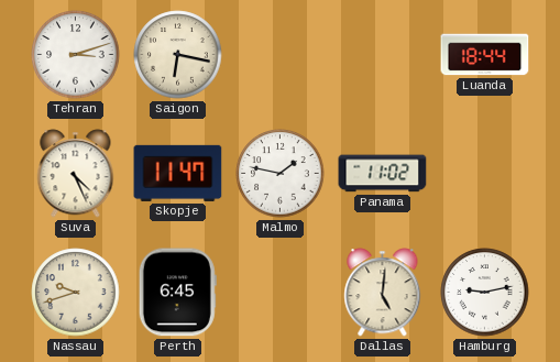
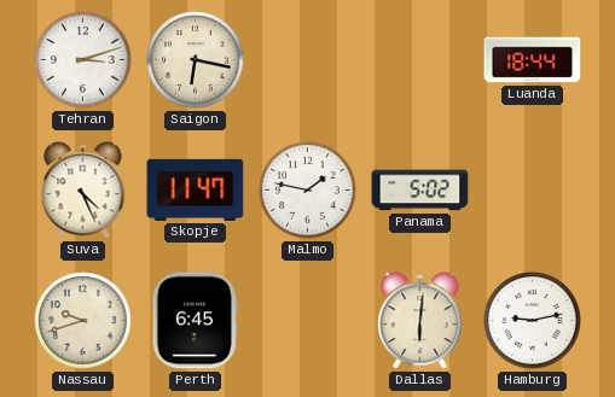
Panama: 11:02 -> 5:02 (420, 191)
Dallas: 5:01 -> 6:01 (420, 321)
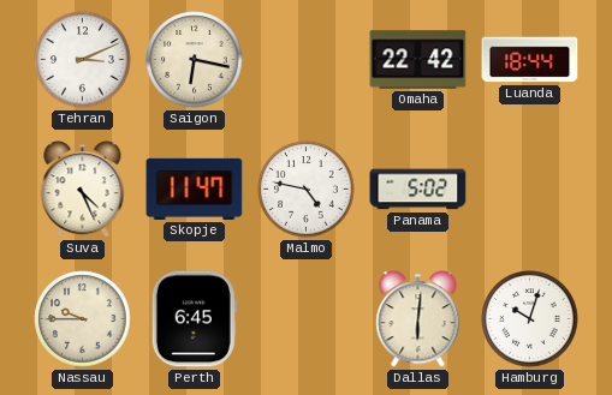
Tehran: 3:12 -> 3:11 (83, 60)
Omaha: none -> 22:42 (418, 60)
Malmo: 1:47 -> 4:47 (307, 190)
Nassau: 9:42 -> 9:45 (83, 319)
Hamburg: 9:13 -> 10:03 (530, 319)
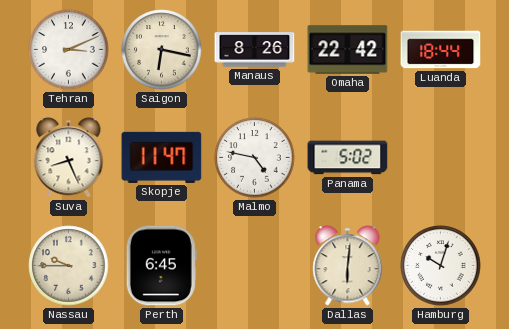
Manaus: none -> 8:26 (255, 50)
Suva: 4:26 -> 8:26 (69, 158)
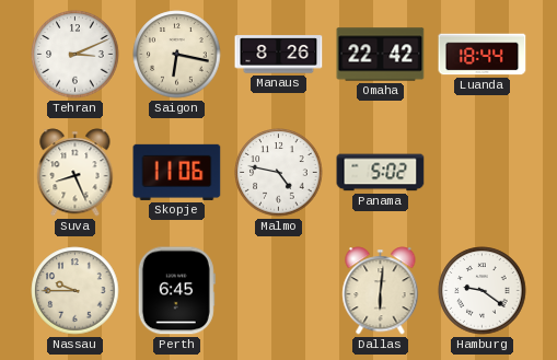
Skopje: 11:47 -> 11:06 (177, 172)
Hamburg: 10:03 -> 9:21 (483, 291)
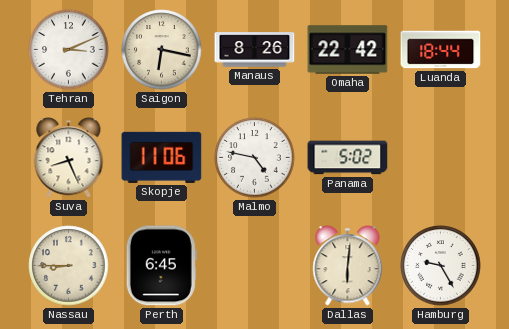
Nassau: 9:45 -> 8:45 (69, 266)
Hamburg: 9:21 -> 9:25 (441, 266)
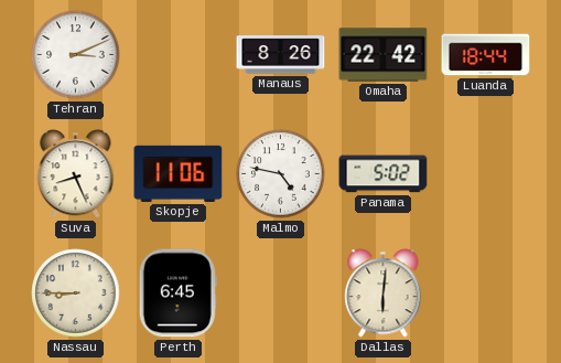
Saigon: 6:17 -> none (162, 50)
Hamburg: 9:25 -> none (441, 266)
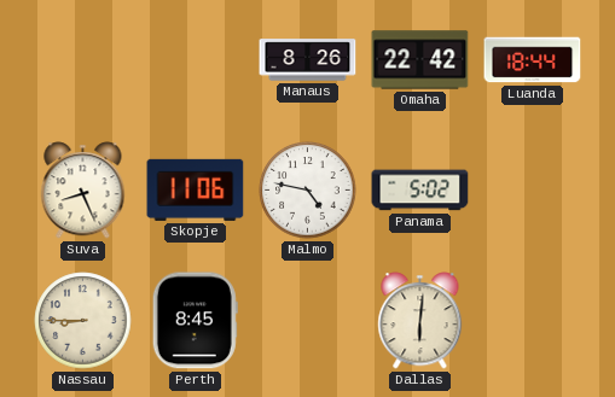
Tehran: 3:11 -> none (76, 55)
Perth: 6:45 -> 8:45 (195, 321)
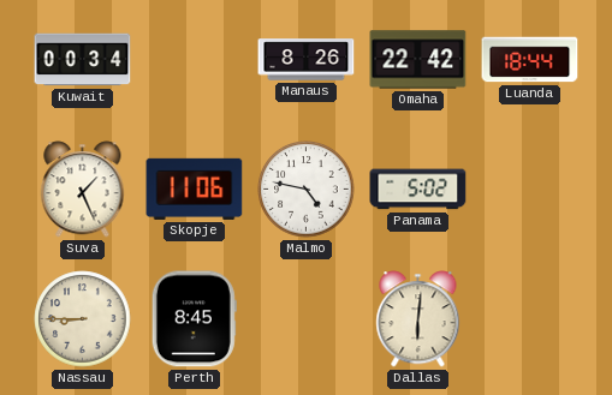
Kuwait: none -> 00:34 (83, 60)
Suva: 8:26 -> 1:26 (83, 190)
